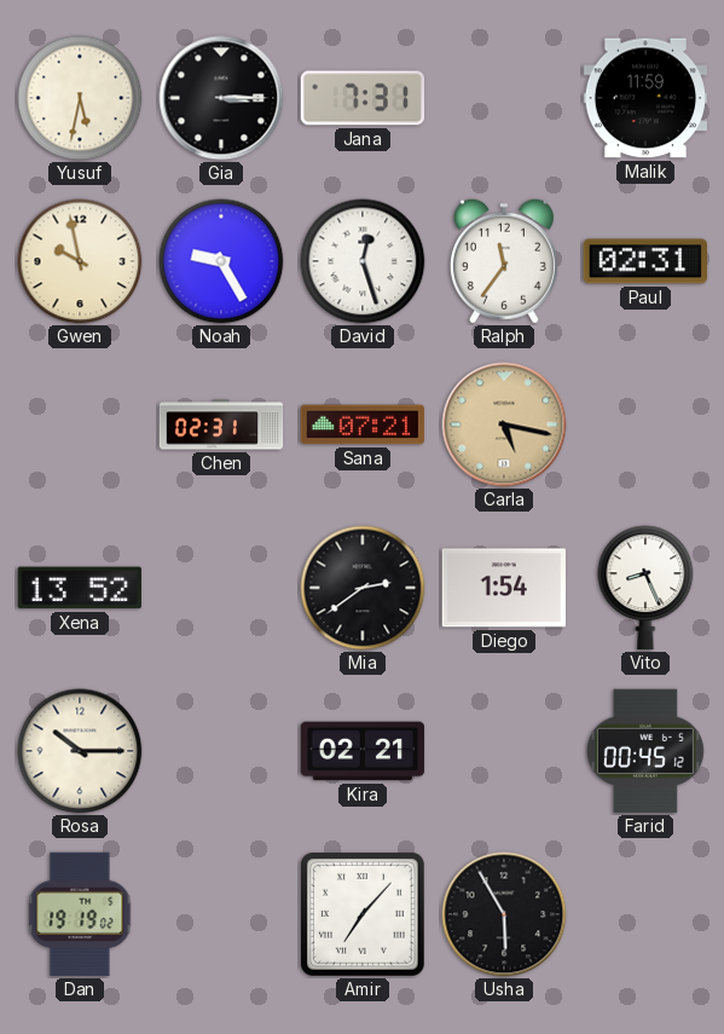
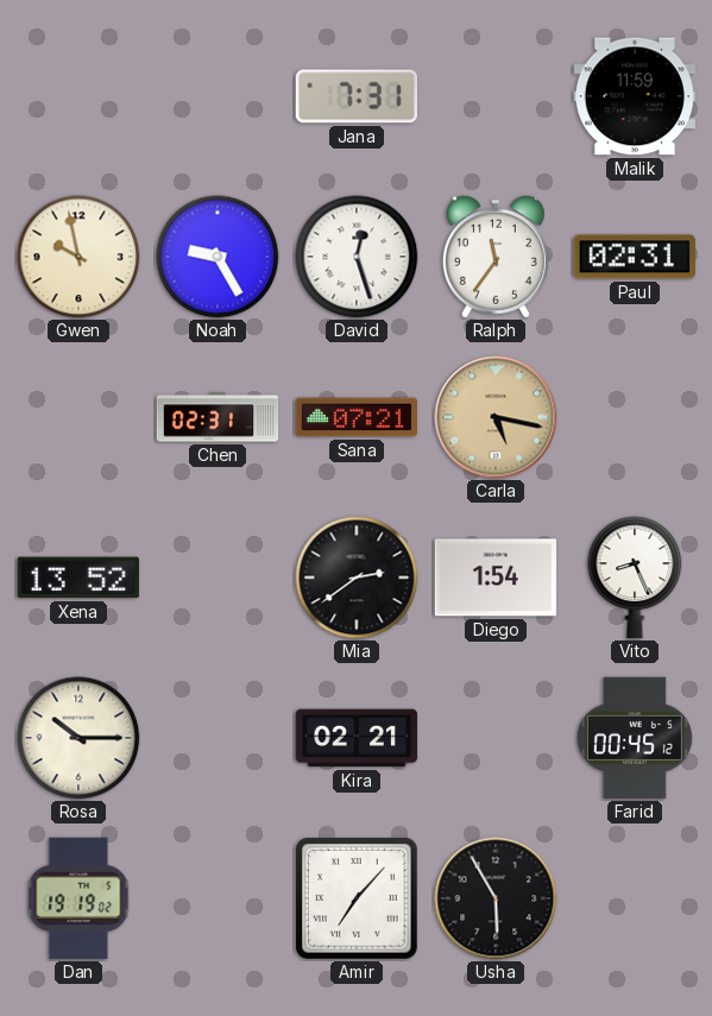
Yusuf: 5:32 -> none (80, 98)
Gia: 3:15 -> none (221, 98)
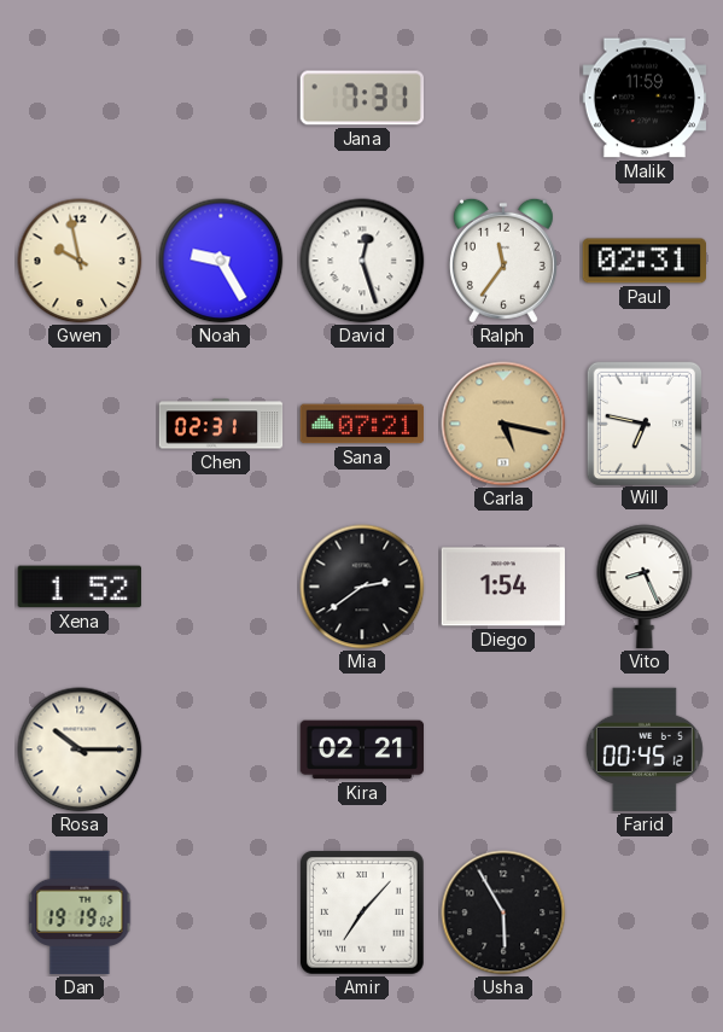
Will: none -> 6:47 (643, 422)
Xena: 13:52 -> 1:52 (78, 587)
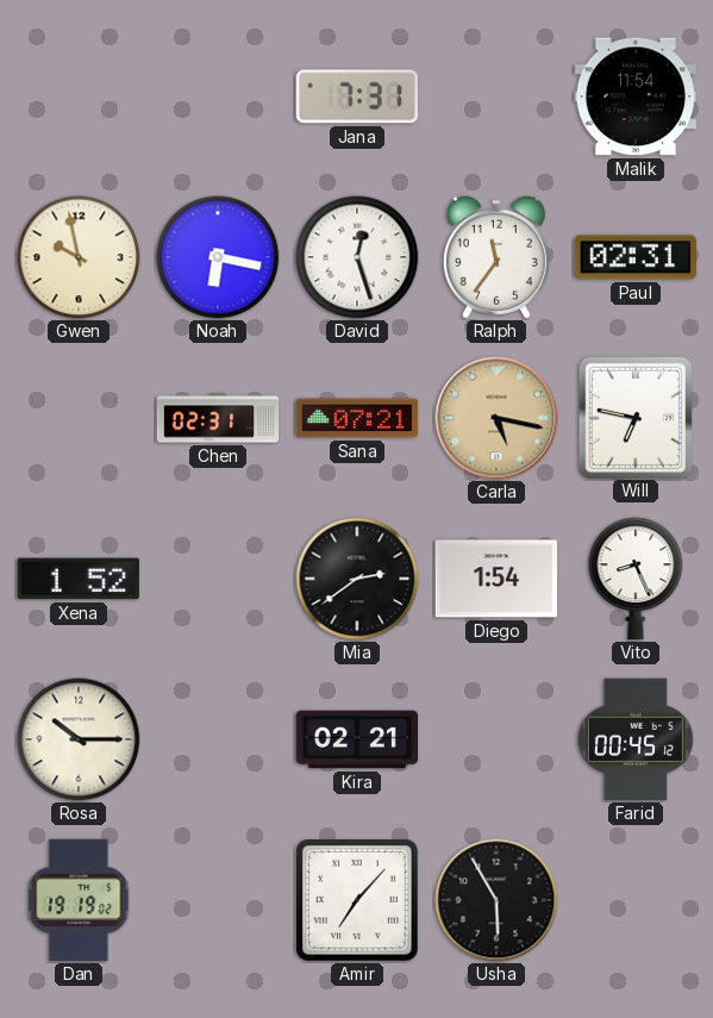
Malik: 11:59 -> 11:54 (636, 96)
Noah: 9:25 -> 6:17 (218, 257)
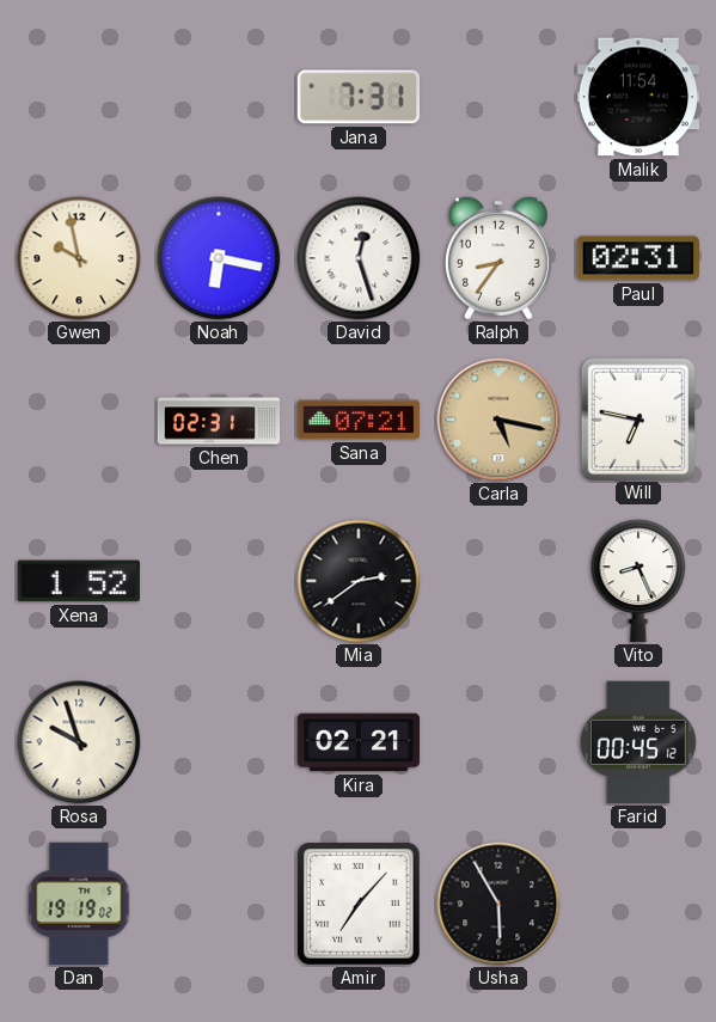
Ralph: 11:36 -> 8:36 (498, 258)
Diego: 1:54 -> none (495, 579)
Rosa: 10:15 -> 9:57 (79, 742)
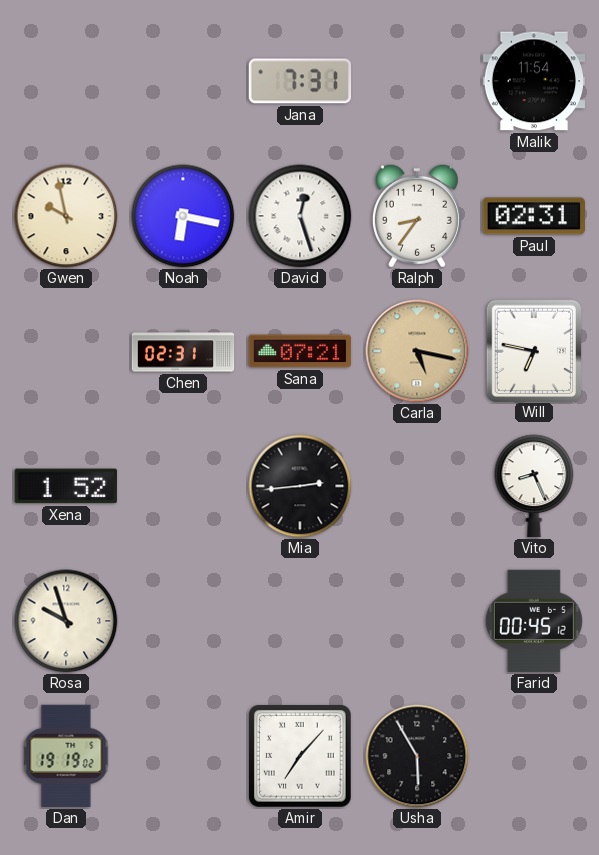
Mia: 2:39 -> 2:44 (300, 486)
Kira: 02:21 -> none (359, 742)
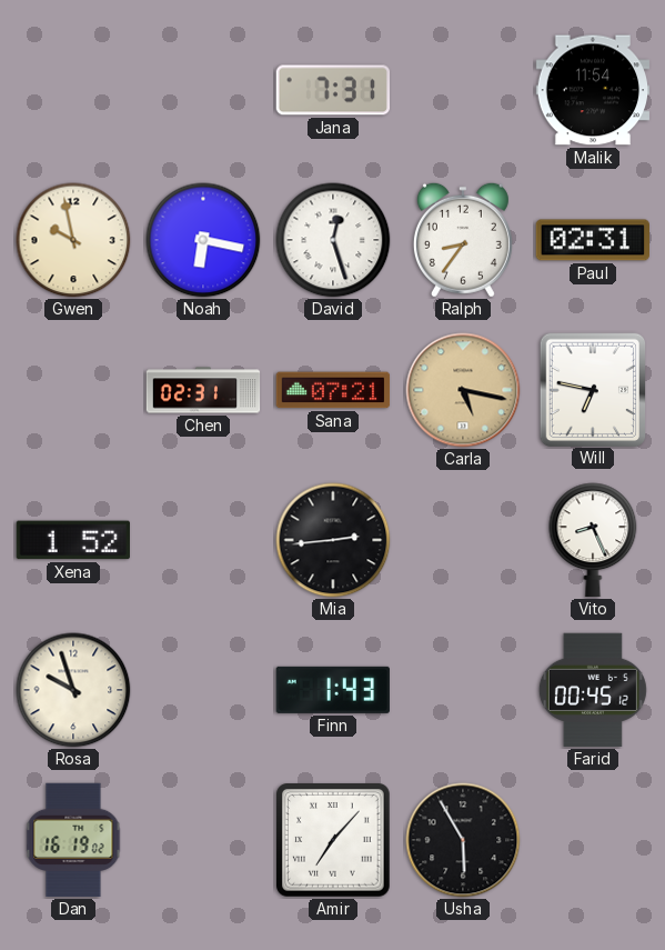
Finn: none -> 1:43 (333, 690)
Dan: 19:19 -> 16:19 (73, 840)
